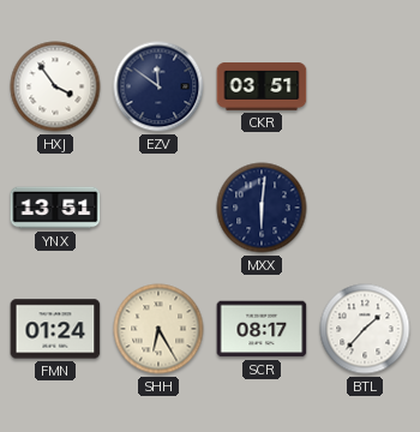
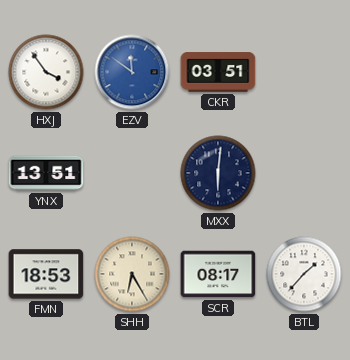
EZV dial: navy -> blue (132, 72)
FMN: 01:24 -> 18:53 (46, 274)
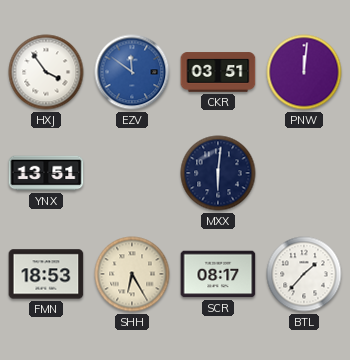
PNW: none -> 12:01 (304, 72)
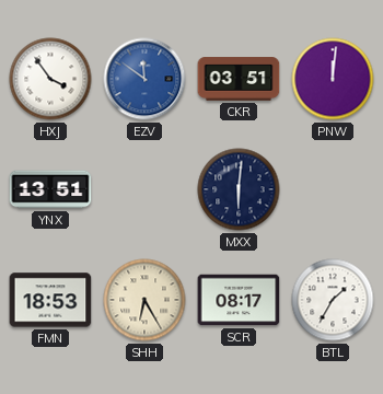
BTL: 1:37 -> 1:35 (333, 300)
